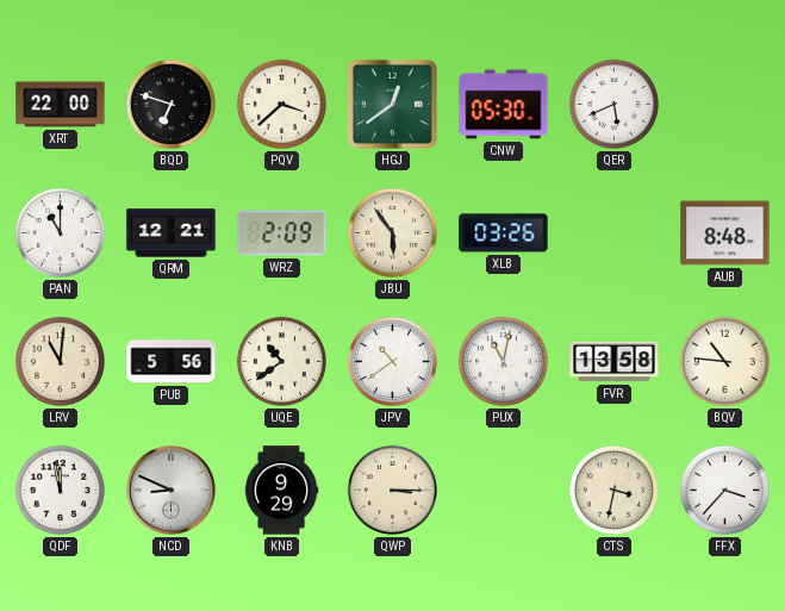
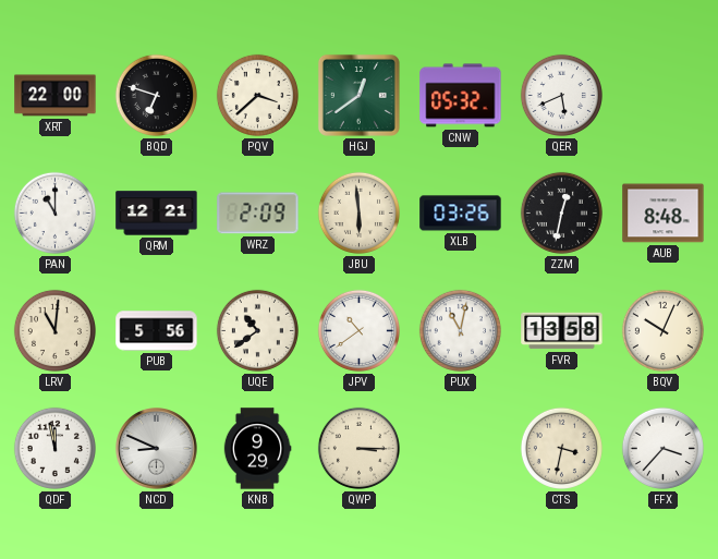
CNW: 05:30 -> 05:32 (461, 96)
JBU: 5:54 -> 5:59 (358, 212)
ZZM: none -> 12:32 (561, 212)
BQV: 10:46 -> 10:04 (662, 330)
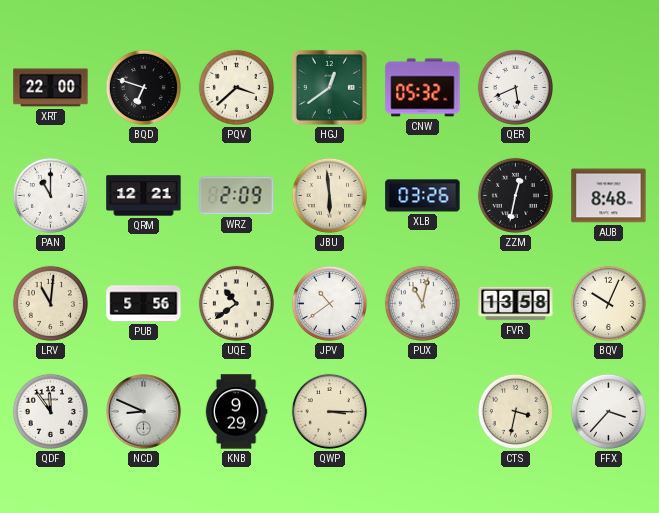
QDF: 11:58 -> 11:54 (50, 411)
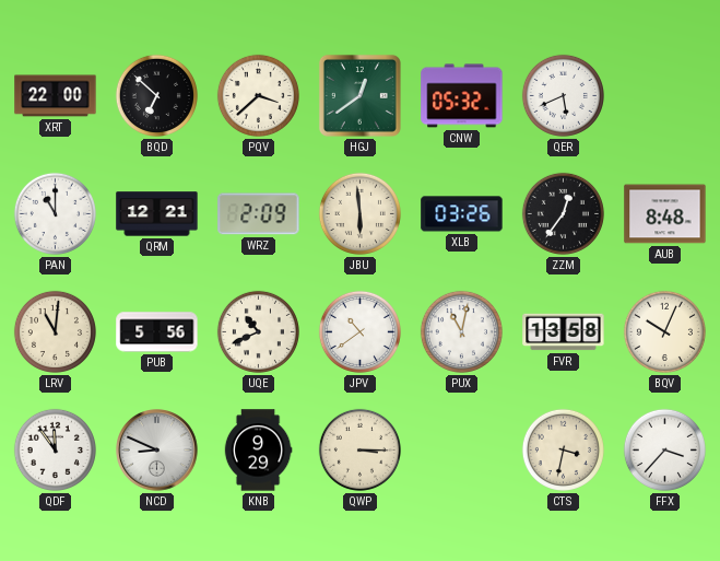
BQD: 6:48 -> 6:52 (156, 95)
ZZM: 12:32 -> 12:36 (563, 213)
UQE: 10:39 -> 10:41 (258, 331)
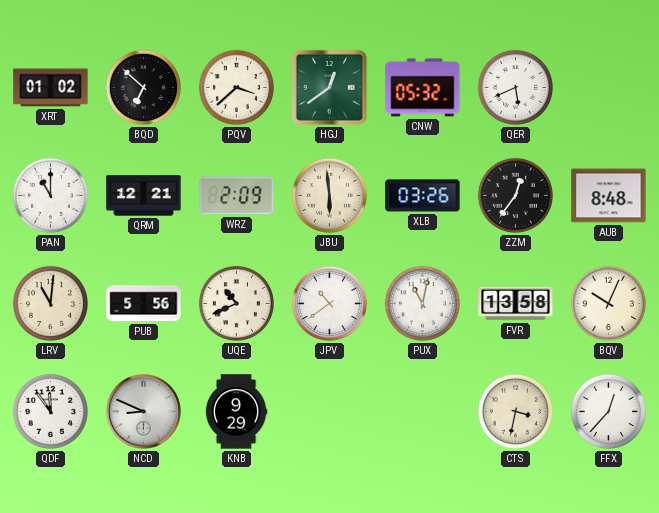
XRT: 22:00 -> 01:02 (51, 88)
QWP: 3:15 -> none (359, 449)
FFX: 3:37 -> 12:37 (608, 411)
